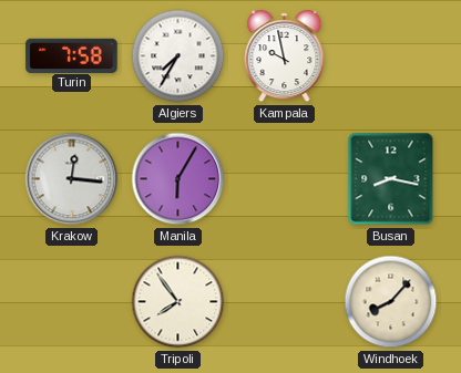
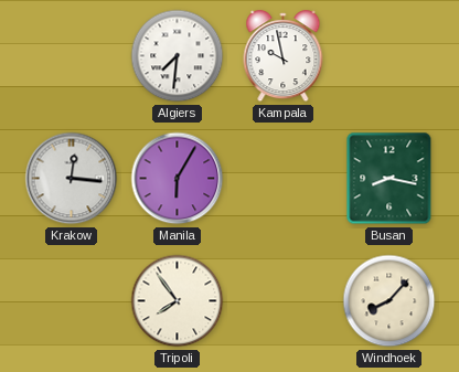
Turin: 7:58 -> none (72, 55)
Algiers: 7:35 -> 7:31 (178, 56)
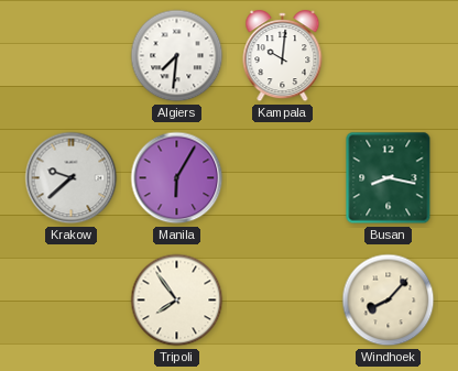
Kampala: 9:58 -> 10:01 (283, 56)
Krakow: 12:16 -> 9:38 (72, 178)
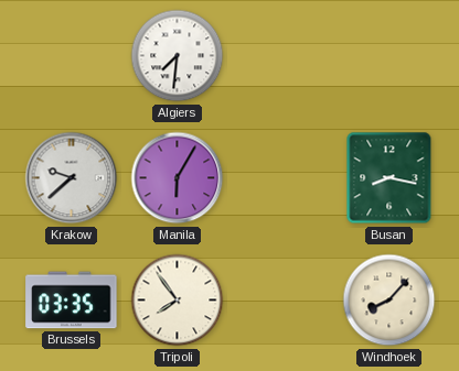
Kampala: 10:01 -> none (283, 56)
Brussels: none -> 03:35 (72, 301)
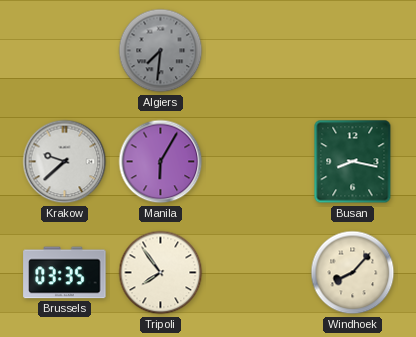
Algiers dial: white -> grey (161, 51)
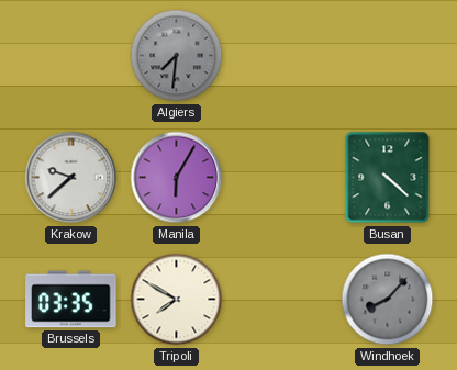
Busan: 8:17 -> 4:22 (388, 178)
Tripoli: 7:54 -> 7:50 (177, 300)
Windhoek dial: cream -> grey (388, 300)
